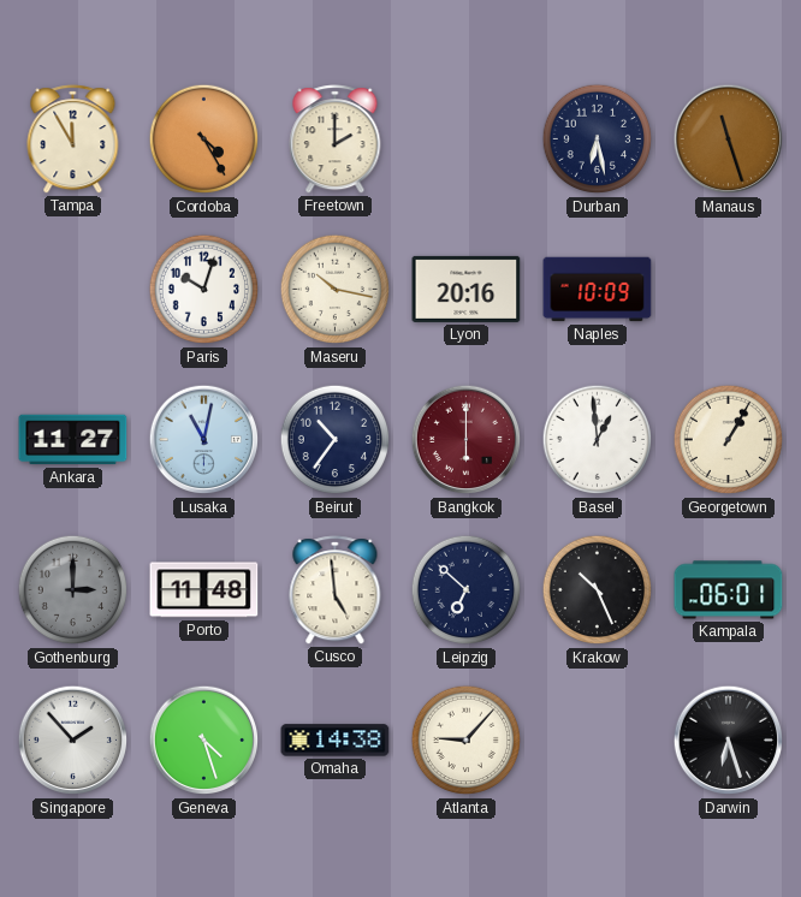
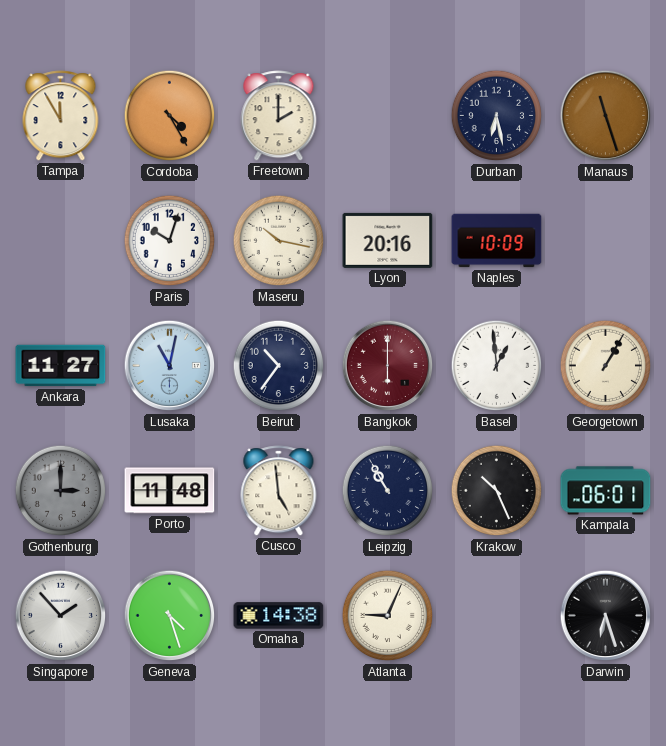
Leipzig: 6:52 -> 10:55 (388, 491)
Atlanta: 9:07 -> 9:04 (388, 616)
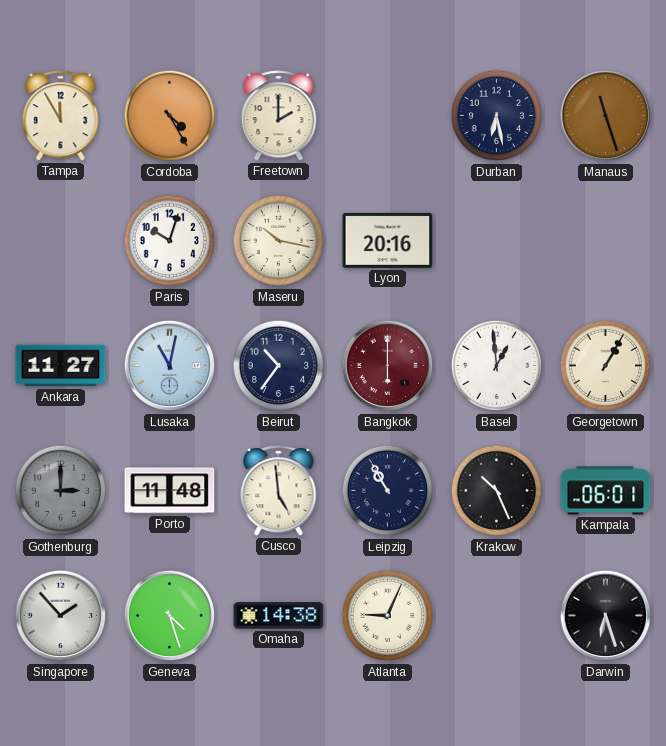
Naples: 10:09 -> none (497, 241)
